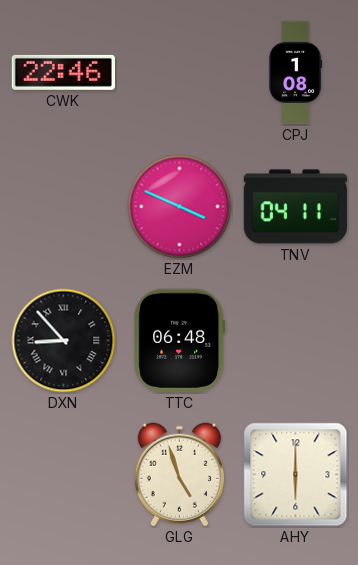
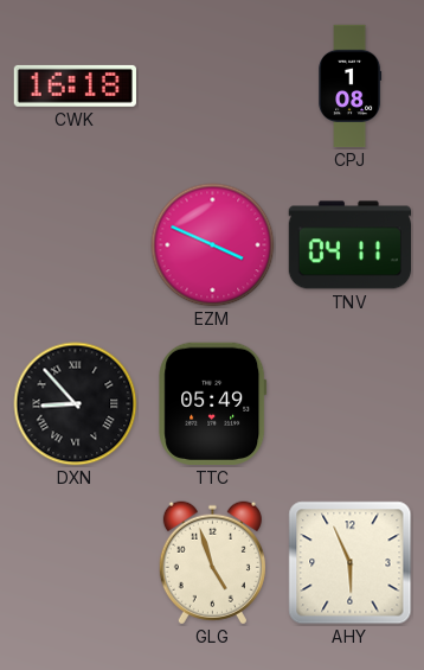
CWK: 22:46 -> 16:18 (75, 85)
TTC: 06:48 -> 05:49 (213, 403)
AHY: 6:00 -> 5:56 (351, 563)
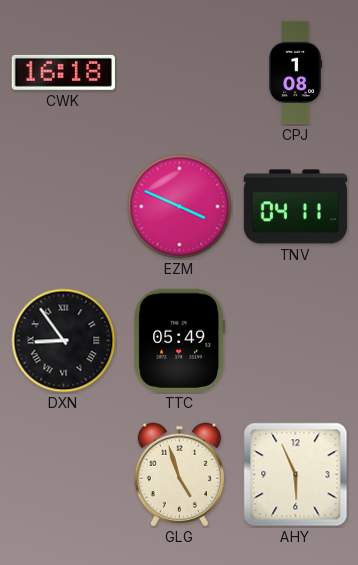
DXN: 8:53 -> 8:54 (64, 341)
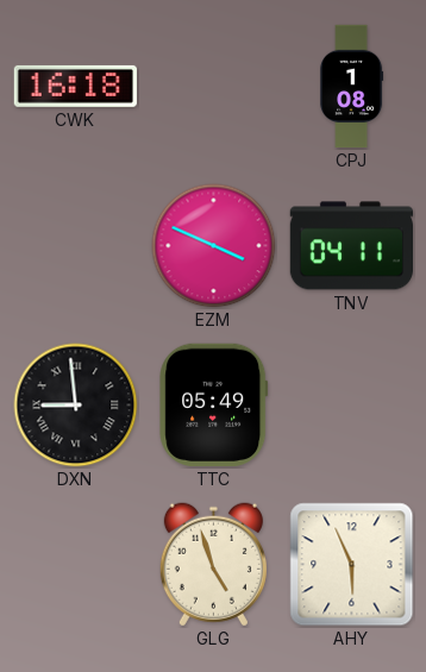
DXN: 8:54 -> 8:59 (76, 406)
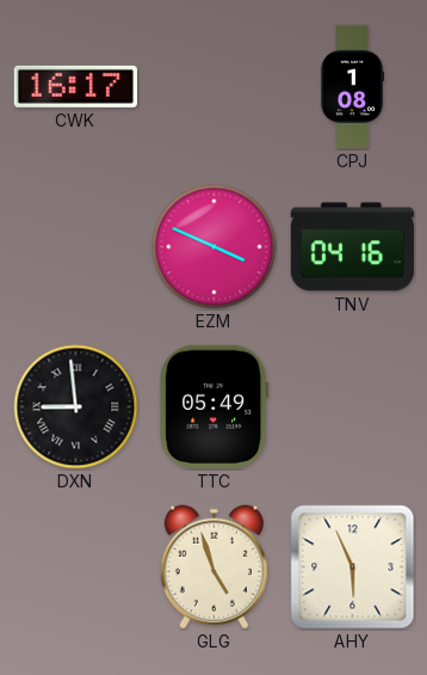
CWK: 16:18 -> 16:17 (75, 86)
TNV: 04:11 -> 04:16 (352, 247)
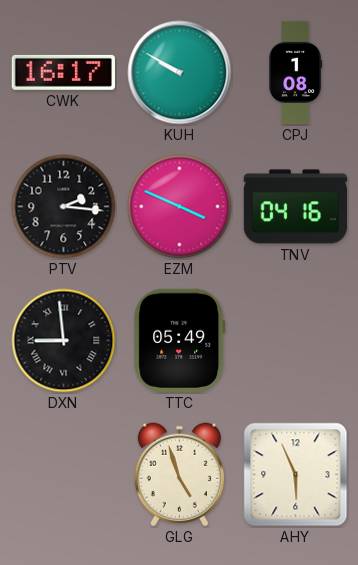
KUH: none -> 9:50 (180, 73)
PTV: none -> 2:16 (64, 207)
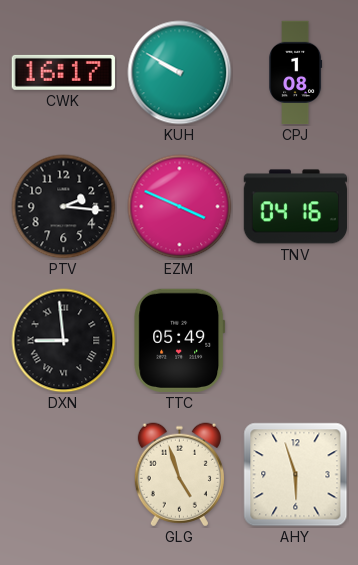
AHY: 5:56 -> 5:57 (296, 475)
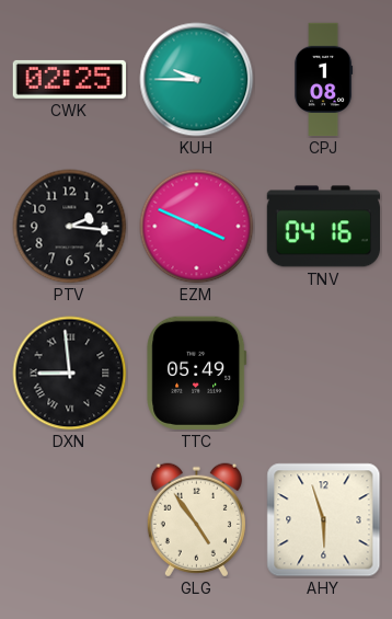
CWK: 16:17 -> 02:25 (69, 79)
KUH: 9:50 -> 9:45 (197, 80)
GLG: 4:57 -> 4:54 (196, 520)
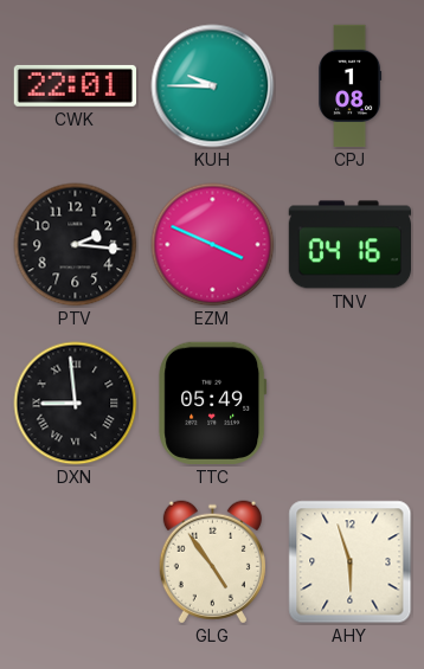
CWK: 02:25 -> 22:01 (75, 85)
